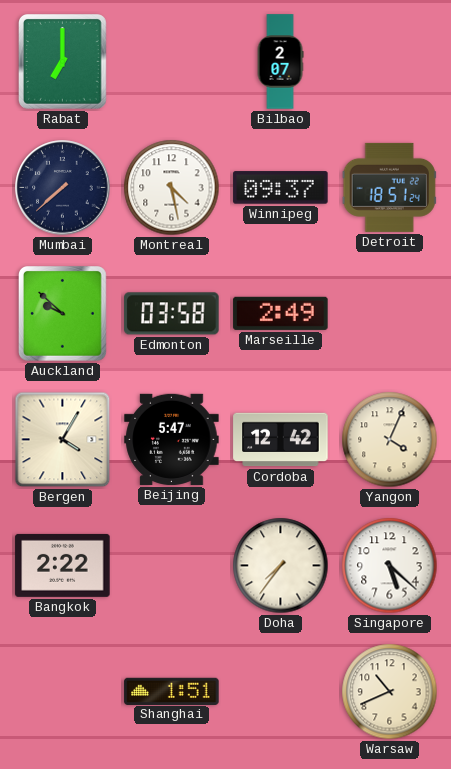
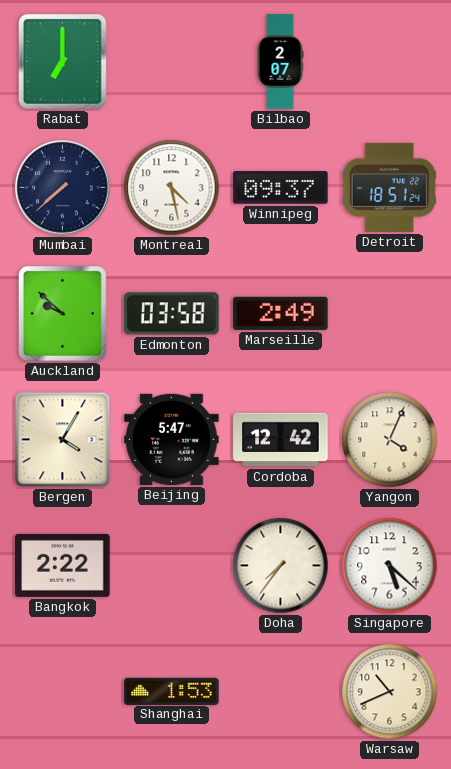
Shanghai: 1:51 -> 1:53 (172, 691)
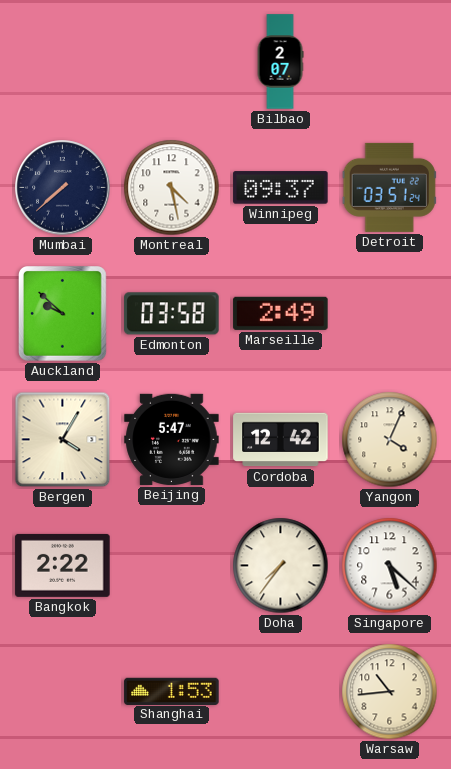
Rabat: 7:00 -> none (63, 62)
Detroit: 18:51 -> 03:51 (389, 187)
Warsaw: 10:41 -> 10:44 (390, 692)
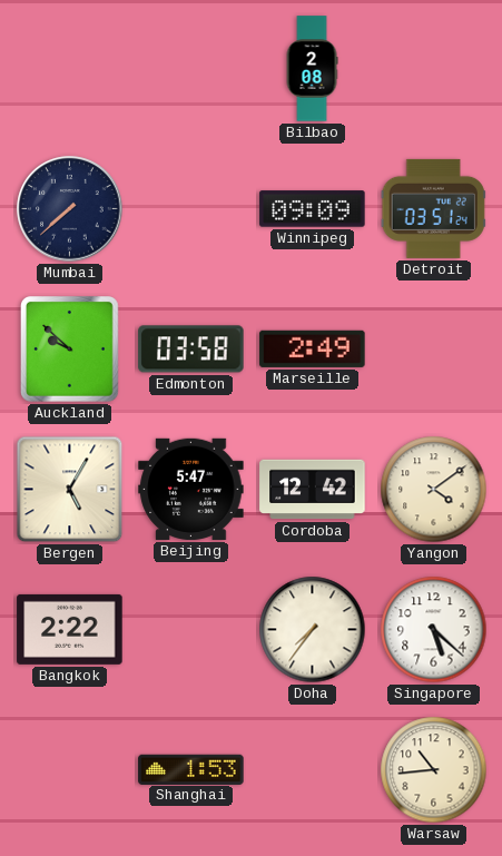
Bilbao: 2:07 -> 2:08 (312, 69)
Montreal: 4:28 -> none (172, 188)
Winnipeg: 09:37 -> 09:09 (313, 209)
Bergen: 4:05 -> 5:05 (70, 490)
Yangon: 4:04 -> 4:09 (434, 490)
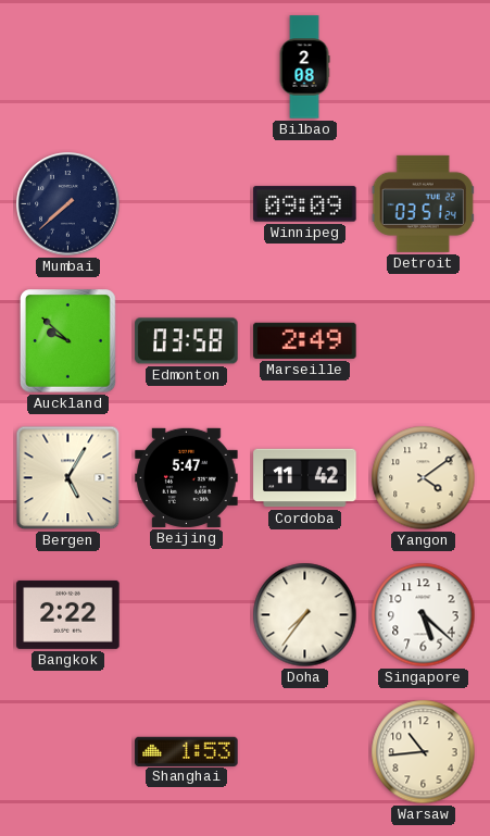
Cordoba: 12:42 -> 11:42 (305, 478)
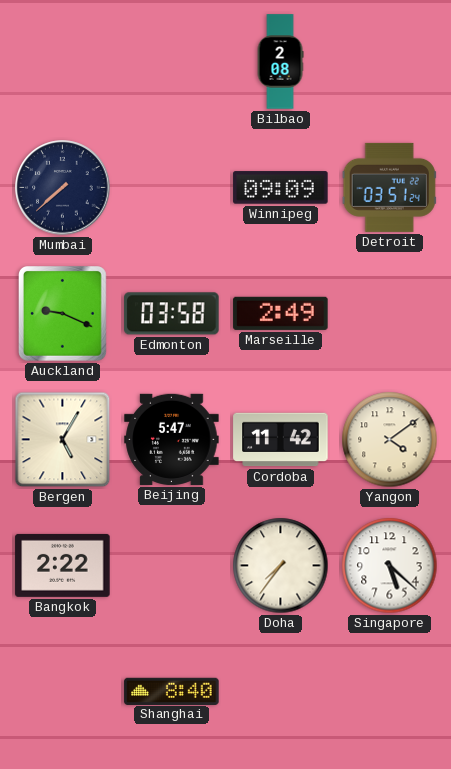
Auckland: 9:52 -> 9:19 (63, 314)
Shanghai: 1:53 -> 8:40 (172, 691)
Warsaw: 10:44 -> none (424, 752)
